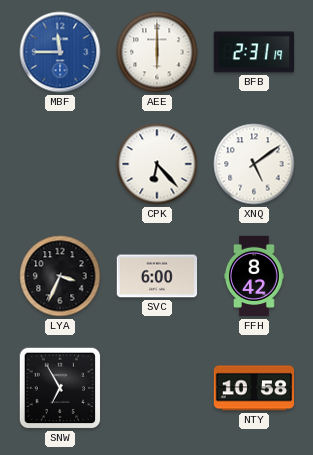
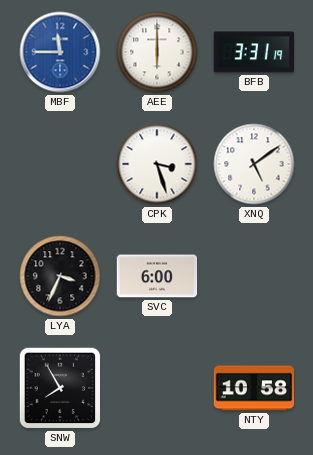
BFB: 2:31 -> 3:31 (253, 52)
CPK: 6:23 -> 3:27 (157, 164)
FFH: 8:42 -> none (255, 276)
SNW: 6:55 -> 7:55 (60, 388)
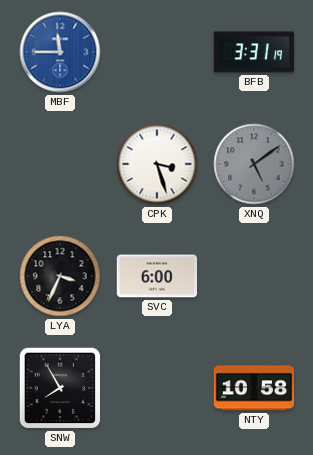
AEE: 6:00 -> none (157, 52)
XNQ dial: white -> grey (254, 164)
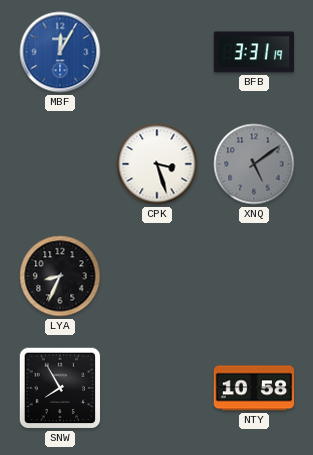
MBF: 11:45 -> 12:05 (60, 52)
LYA: 3:34 -> 8:34 (60, 276)
SVC: 6:00 -> none (157, 276)
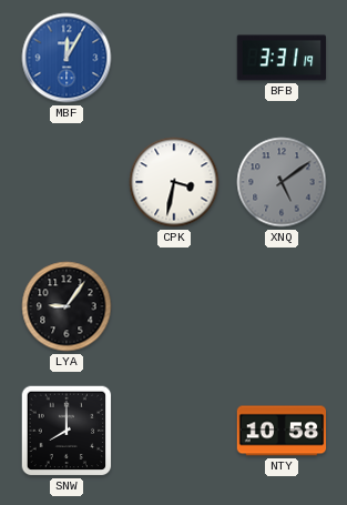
CPK: 3:27 -> 3:32 (174, 182)
LYA: 8:34 -> 9:06 (67, 306)
SNW: 7:55 -> 8:00 (67, 431)
